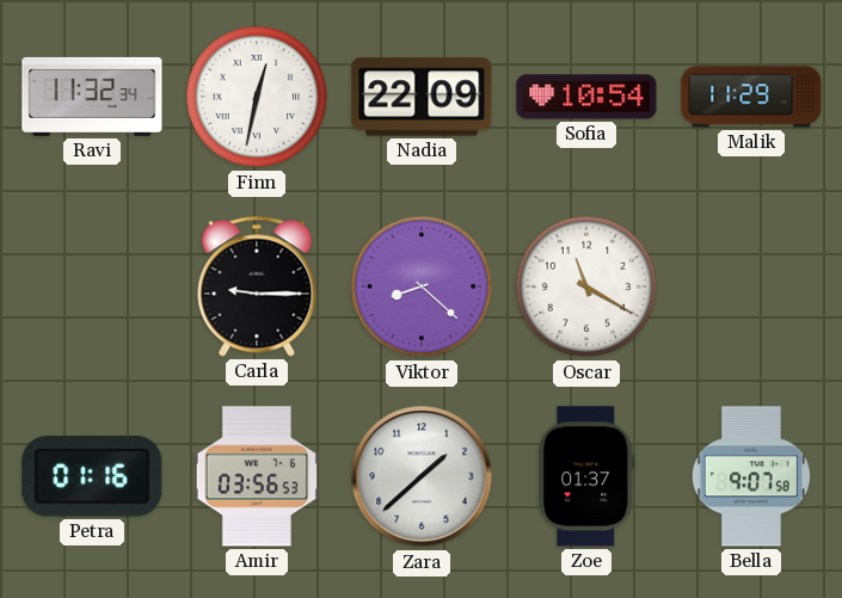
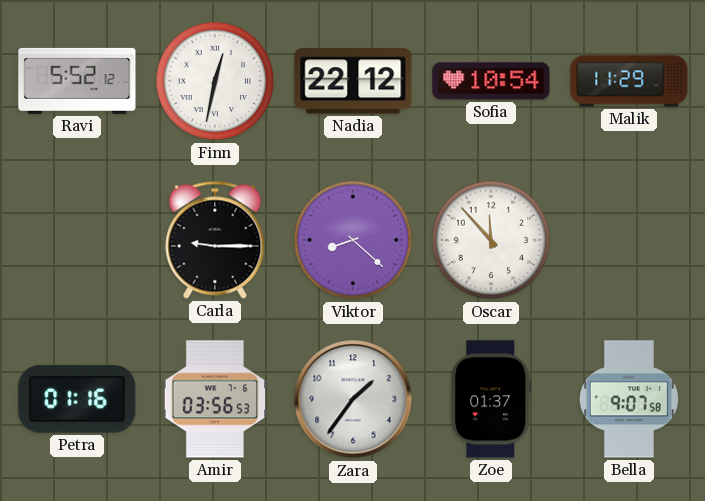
Ravi: 11:32 -> 5:52 (77, 81)
Nadia: 22:09 -> 22:12 (353, 81)
Oscar: 11:20 -> 11:53 (491, 240)
Zara: 1:38 -> 1:36 (353, 399)
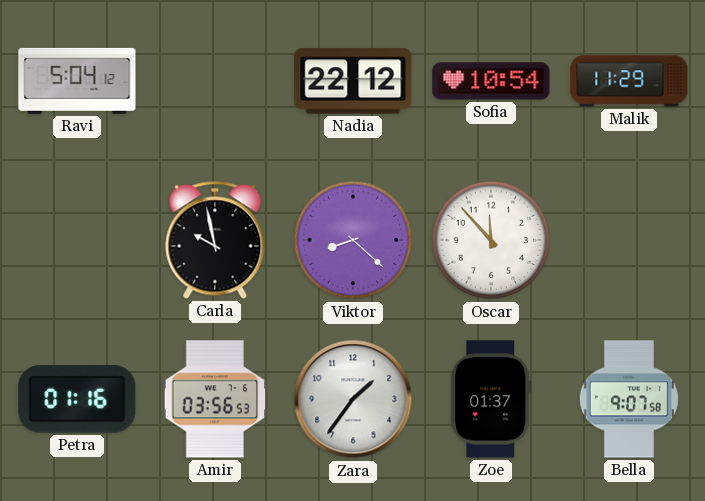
Ravi: 5:52 -> 5:04 (77, 81)
Finn: 12:32 -> none (215, 81)
Carla: 9:15 -> 9:58 (215, 240)
